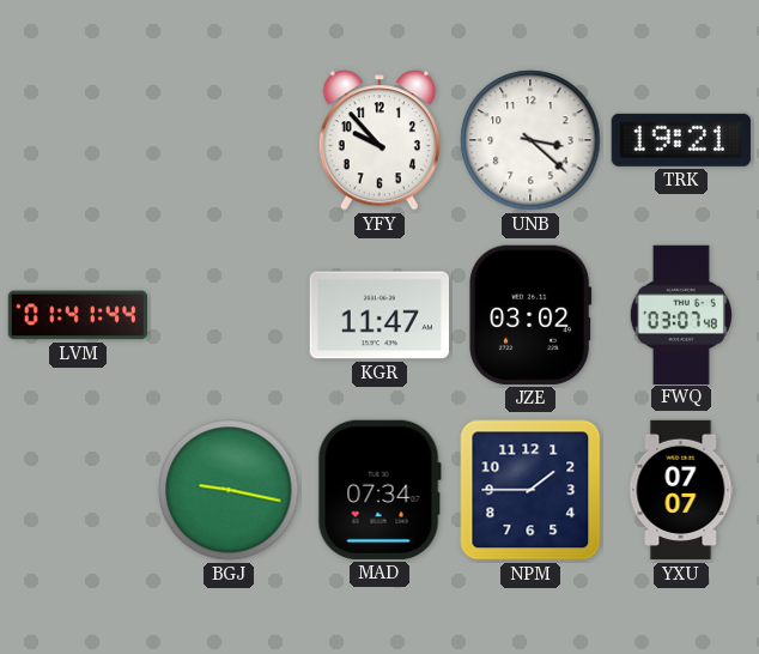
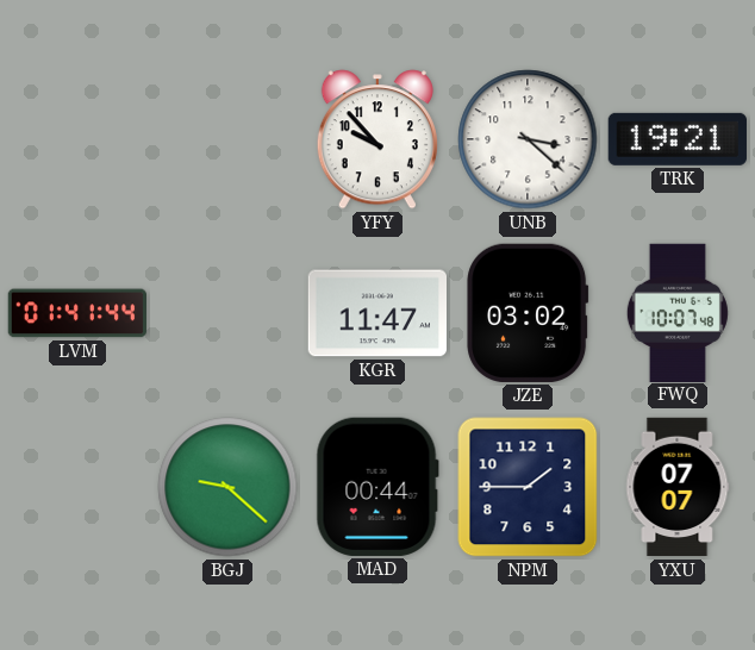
FWQ: 03:07 -> 10:07 (678, 312)
BGJ: 9:17 -> 9:22 (227, 487)
MAD: 07:34 -> 00:44 (377, 487)
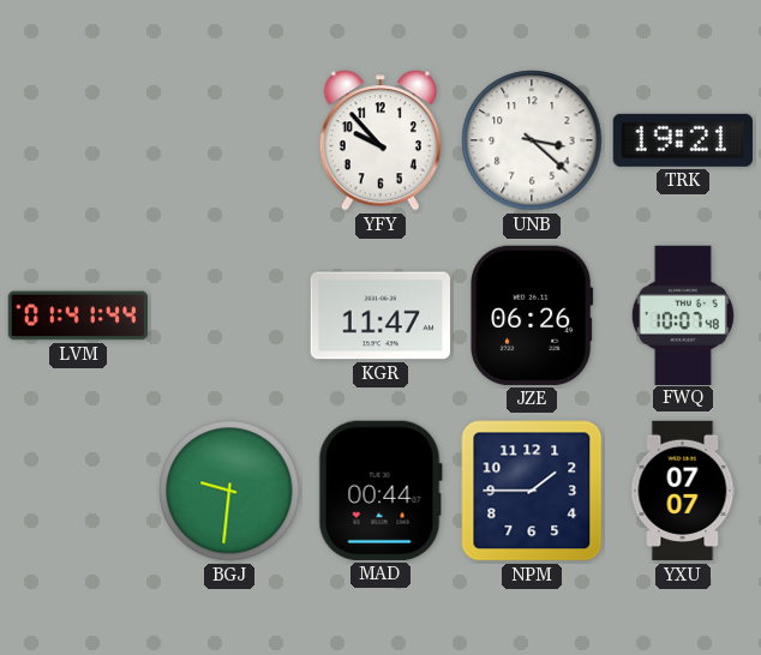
JZE: 03:02 -> 06:26 (532, 316)
BGJ: 9:22 -> 9:31 (229, 491)
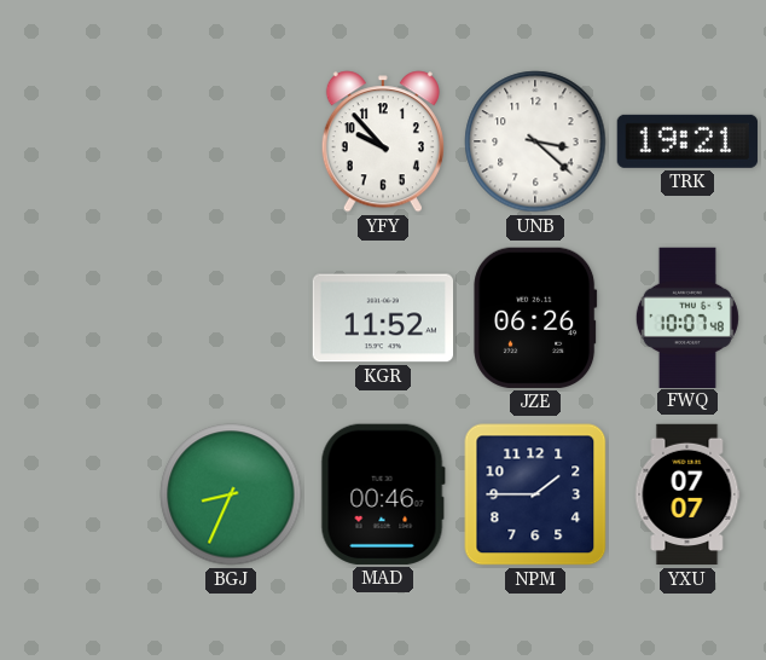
LVM: 01:41 -> none (77, 316)
KGR: 11:47 -> 11:52 (382, 318)
BGJ: 9:31 -> 8:34 (231, 494)
MAD: 00:44 -> 00:46 (383, 494)
